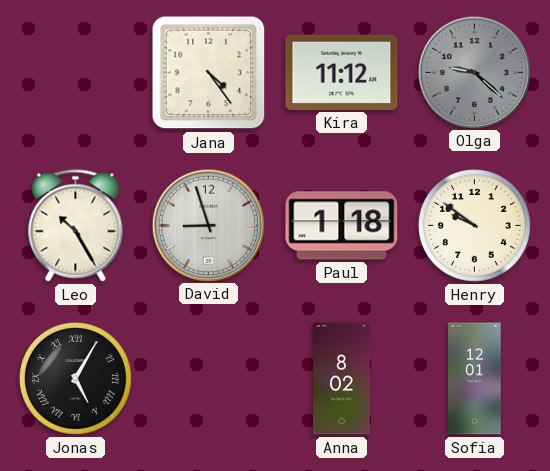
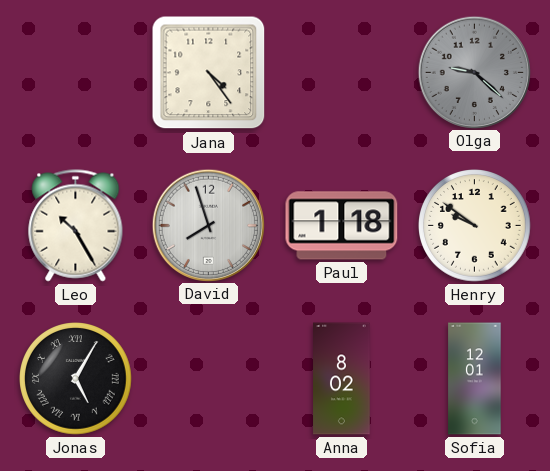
Kira: 11:12 -> none (342, 72)
David: 8:57 -> 7:57 (208, 225)
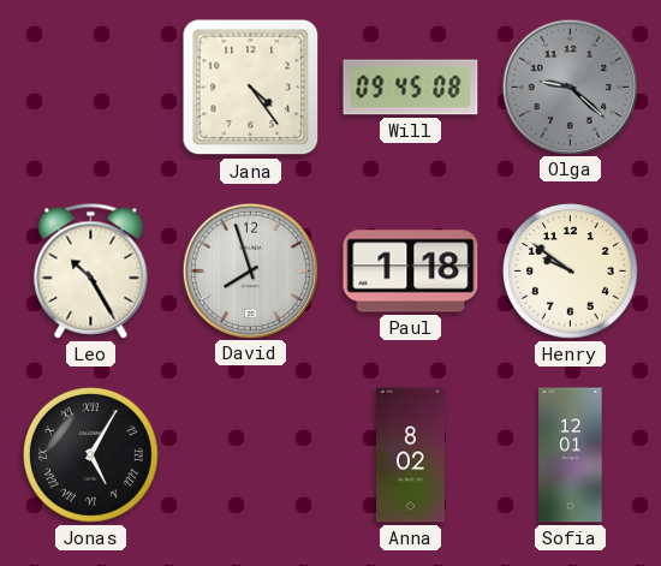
Will: none -> 09:45 (411, 88)
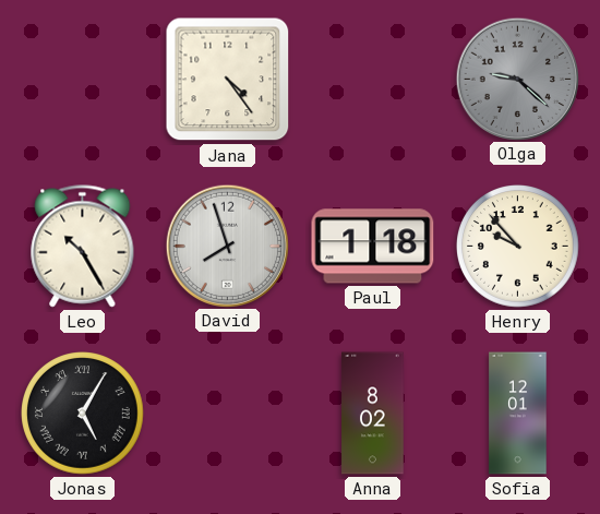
Will: 09:45 -> none (411, 88)
Henry: 9:51 -> 9:53 (518, 247)
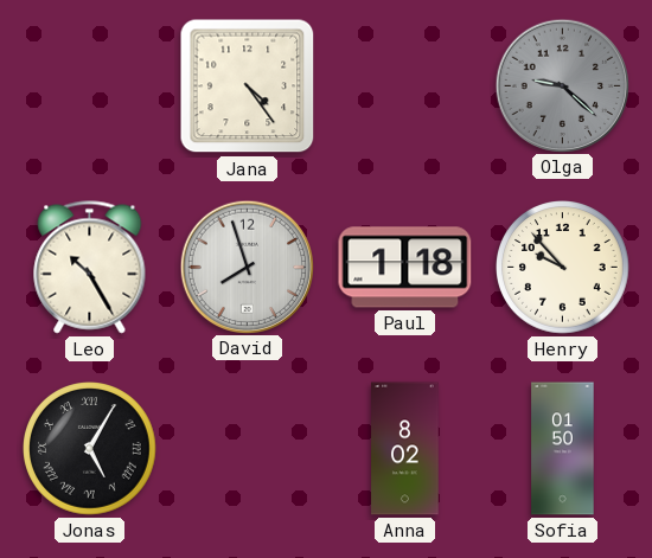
Sofia: 12:01 -> 01:50 (563, 449)
